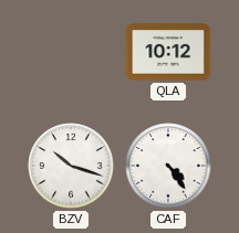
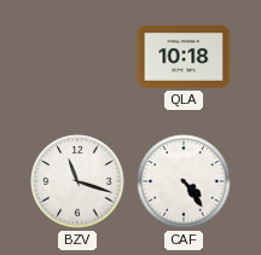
QLA: 10:12 -> 10:18 (184, 57)
BZV: 10:18 -> 11:18 (77, 181)
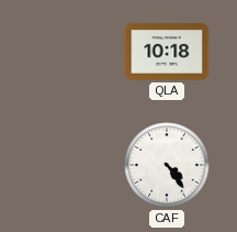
BZV: 11:18 -> none (77, 181)
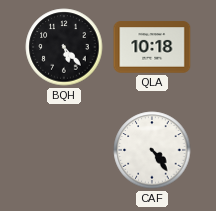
BQH: none -> 5:23 (64, 47)
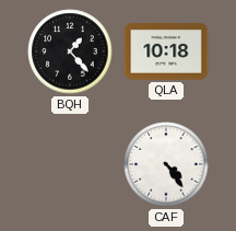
BQH: 5:23 -> 1:23 (70, 51)
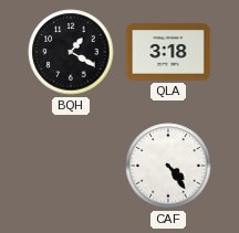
BQH: 1:23 -> 1:20 (71, 52)
QLA: 10:18 -> 3:18 (168, 52)
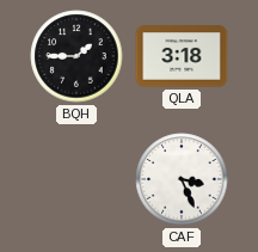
BQH: 1:20 -> 1:45 (76, 56)
CAF: 4:24 -> 3:26 (182, 179)
